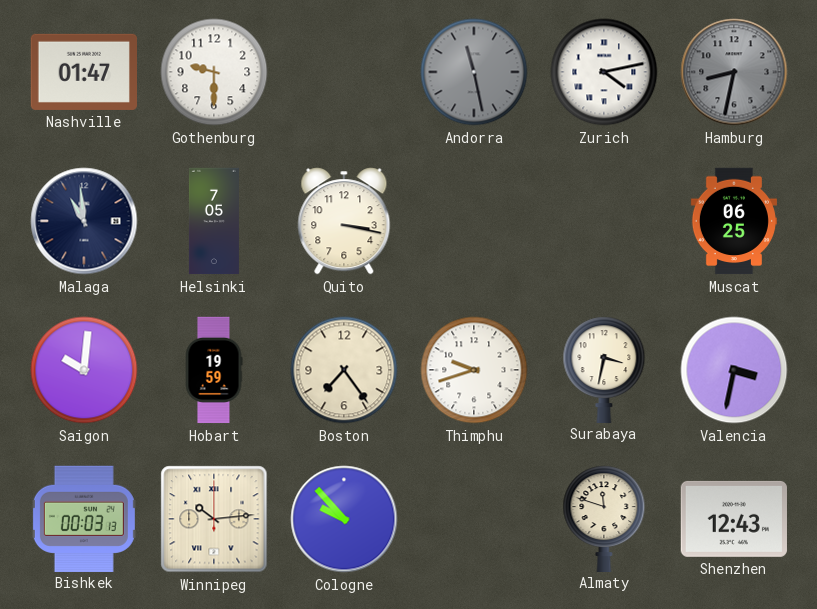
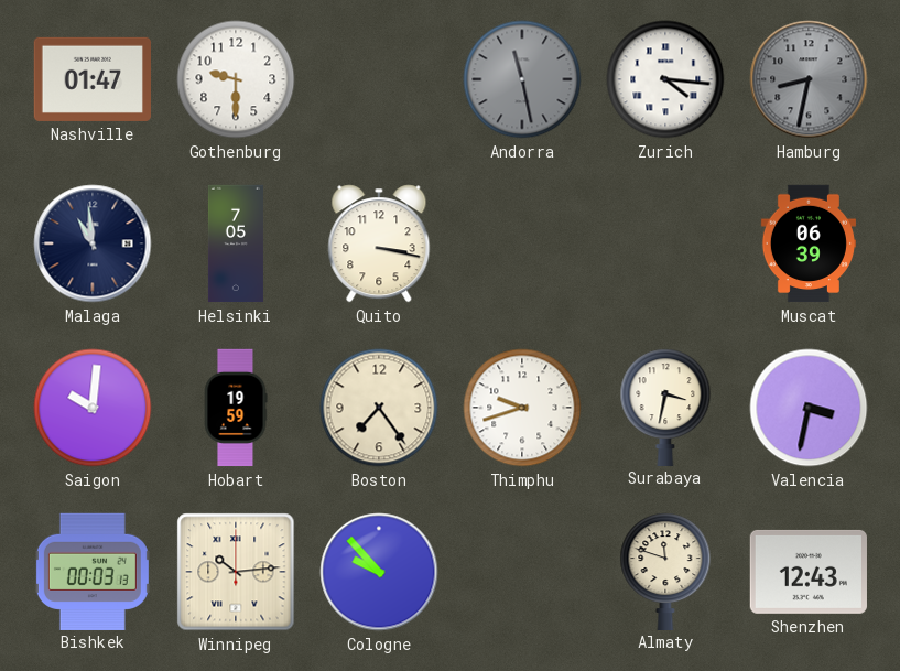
Zurich: 4:13 -> 4:16 (665, 79)
Muscat: 06:25 -> 06:39 (809, 243)
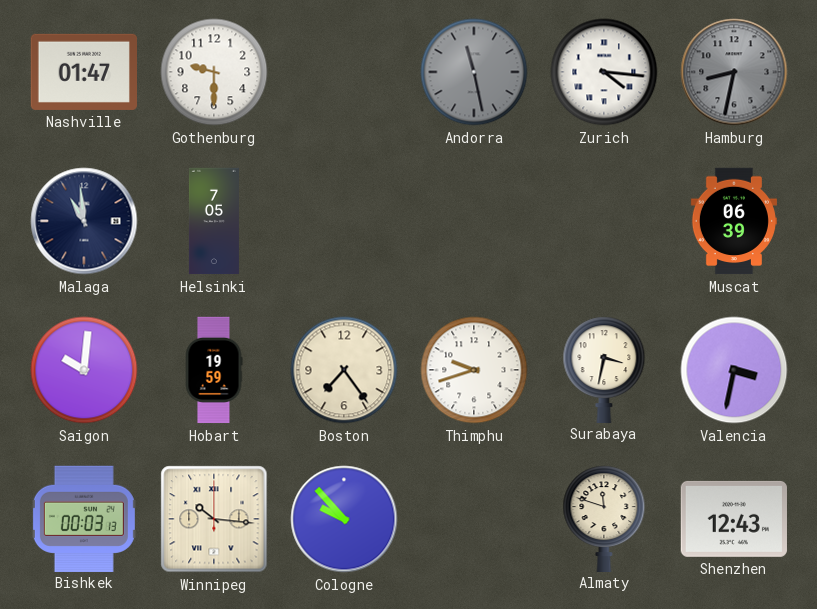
Quito: 3:17 -> none (379, 243)
Winnipeg: 10:14 -> 10:16 (214, 519)
